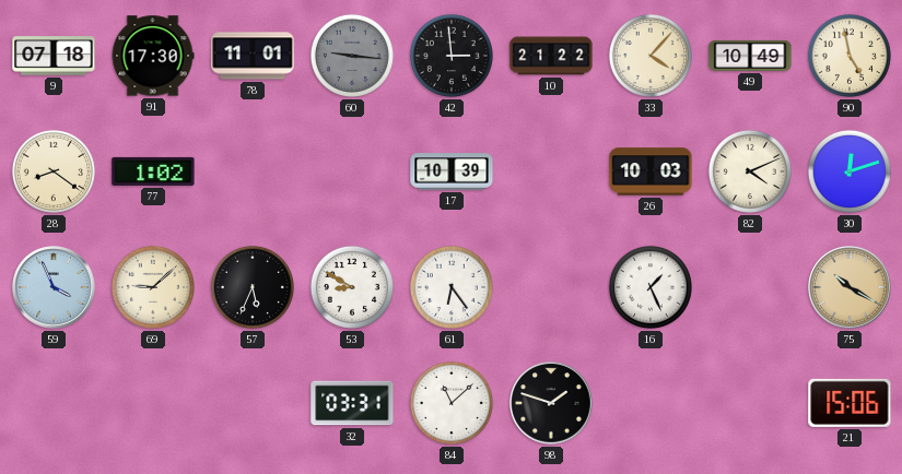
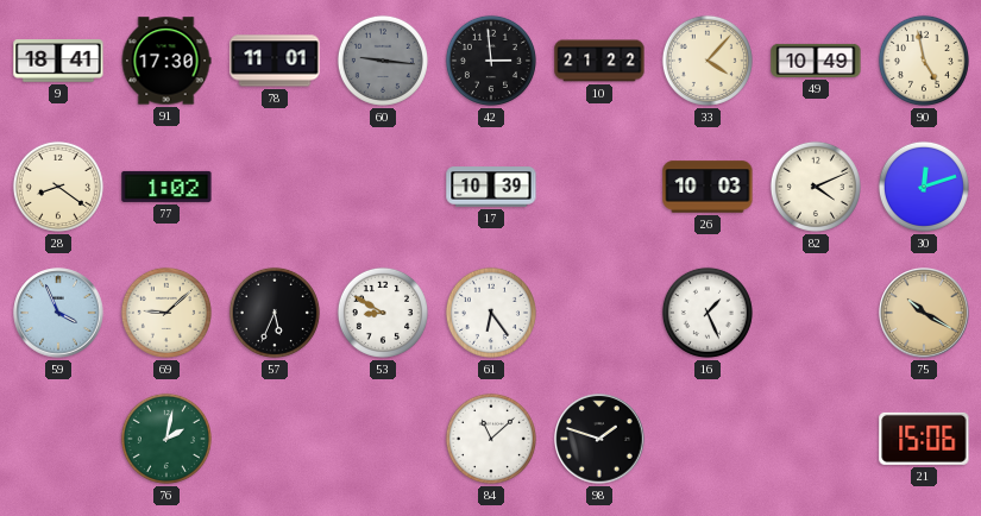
9: 07:18 -> 18:41 (58, 61)
76: none -> 2:02 (166, 439)
32: 03:31 -> none (352, 403)
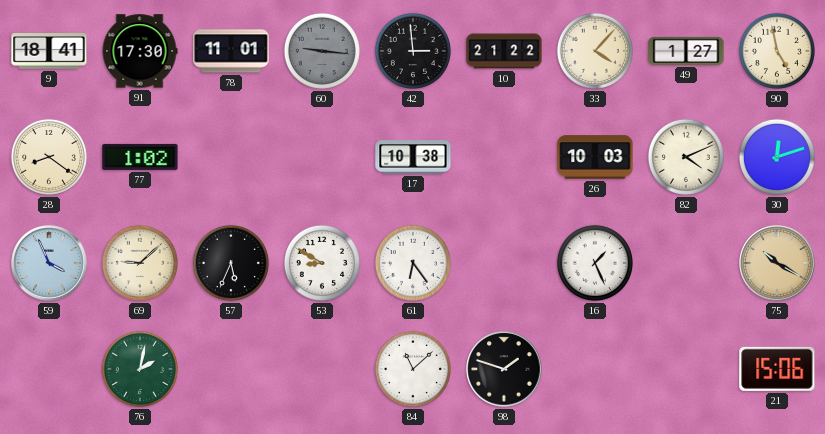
49: 10:49 -> 1:27 (686, 51)
17: 10:39 -> 10:38 (413, 157)
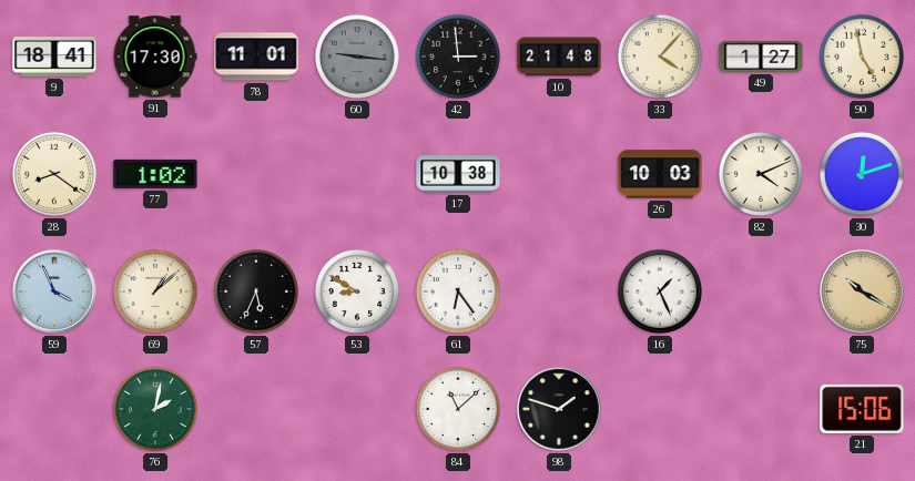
10: 21:22 -> 21:48 (559, 57)
69: 9:08 -> 1:08 (155, 291)
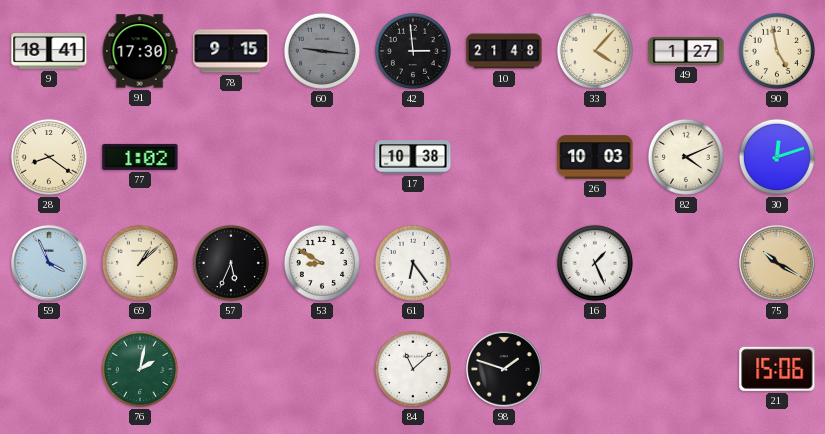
78: 11:01 -> 9:15 (231, 51)
